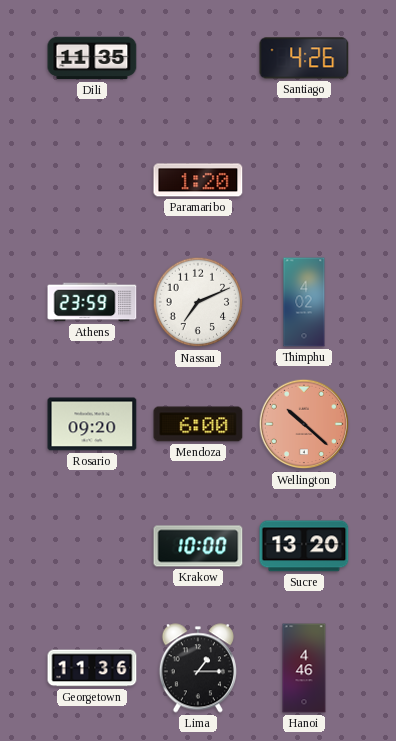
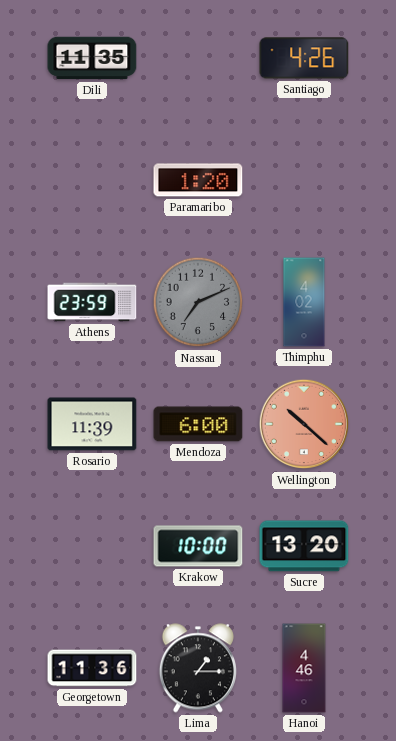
Nassau dial: white -> grey (198, 302)
Rosario: 09:20 -> 11:39 (92, 424)
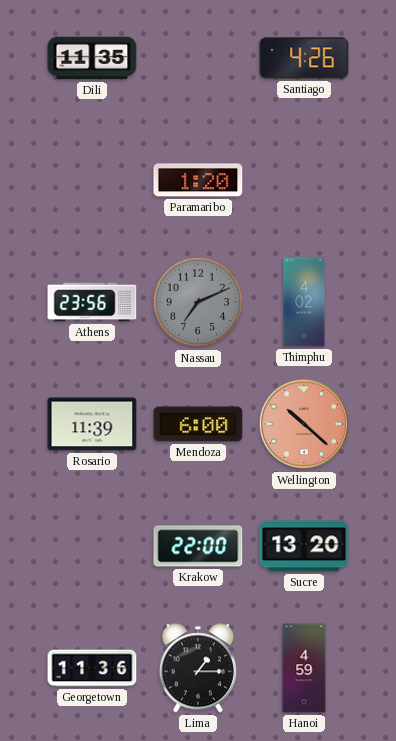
Athens: 23:59 -> 23:56 (92, 302)
Krakow: 10:00 -> 22:00 (198, 546)
Hanoi: 4:46 -> 4:59 (304, 668)
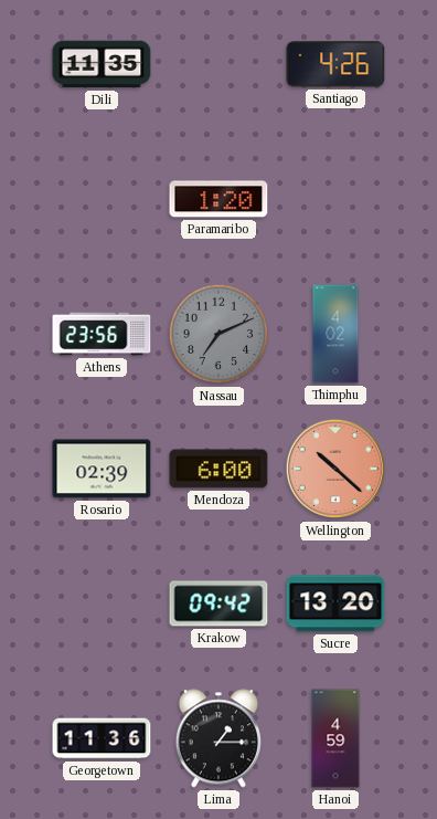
Rosario: 11:39 -> 02:39 (102, 469)
Krakow: 22:00 -> 09:42 (218, 603)
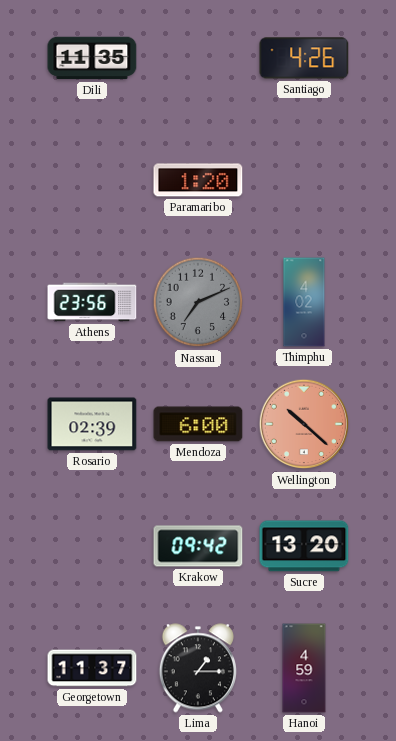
Georgetown: 11:36 -> 11:37 (92, 668)
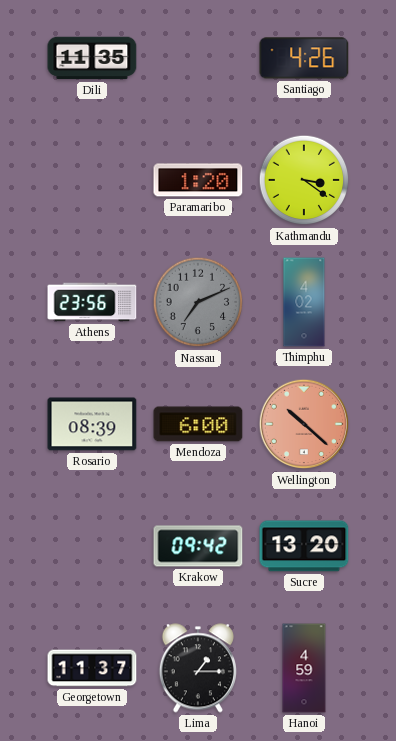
Kathmandu: none -> 3:21 (304, 180)
Rosario: 02:39 -> 08:39 (92, 424)
